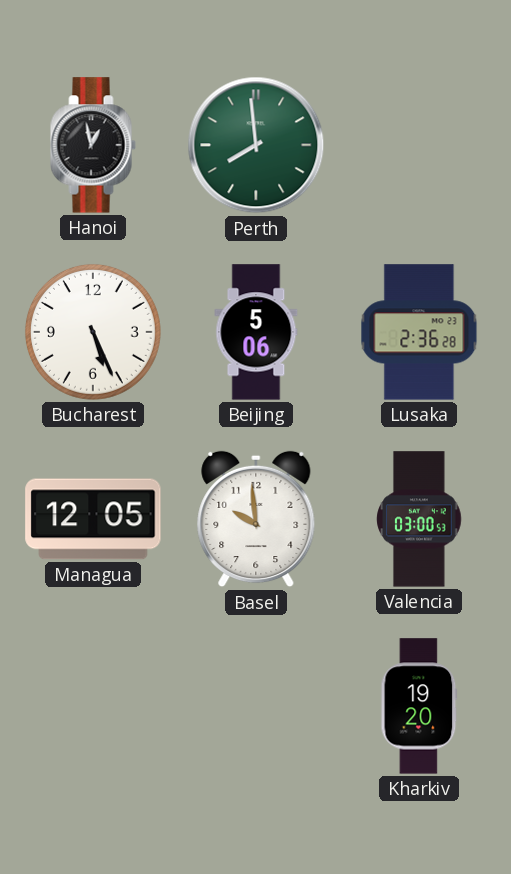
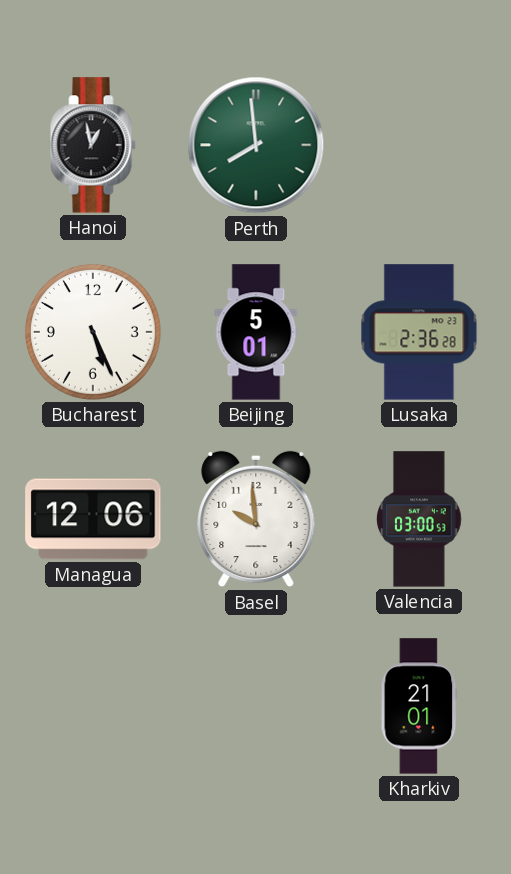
Beijing: 5:06 -> 5:01 (256, 332)
Managua: 12:05 -> 12:06 (93, 519)
Kharkiv: 19:20 -> 21:01 (419, 706)
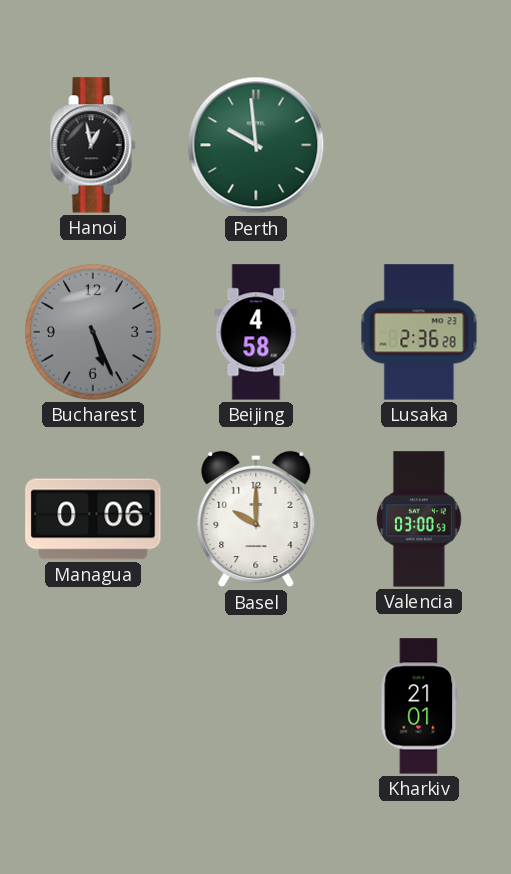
Perth: 7:59 -> 9:59 (256, 145)
Bucharest dial: white -> grey (93, 332)
Beijing: 5:01 -> 4:58 (256, 332)
Managua: 12:06 -> 0:06 (93, 519)
Basel: 9:59 -> 10:00 (256, 519)
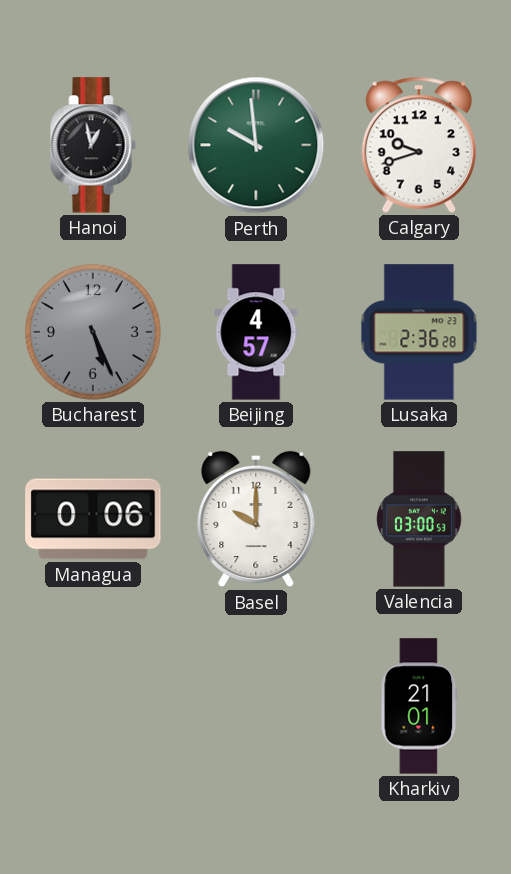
Calgary: none -> 9:42 (418, 145)
Beijing: 4:58 -> 4:57 (256, 332)
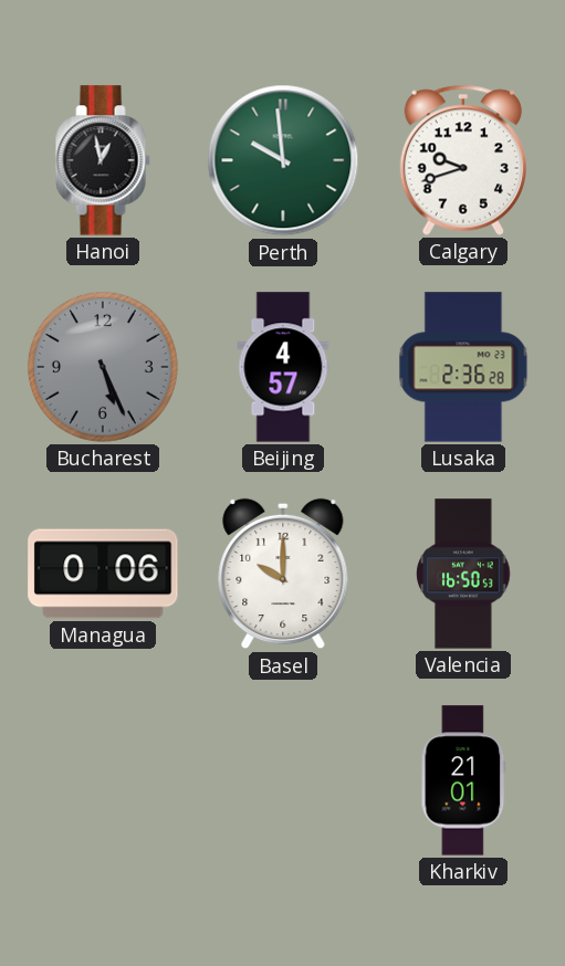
Valencia: 03:00 -> 16:50 (463, 574)
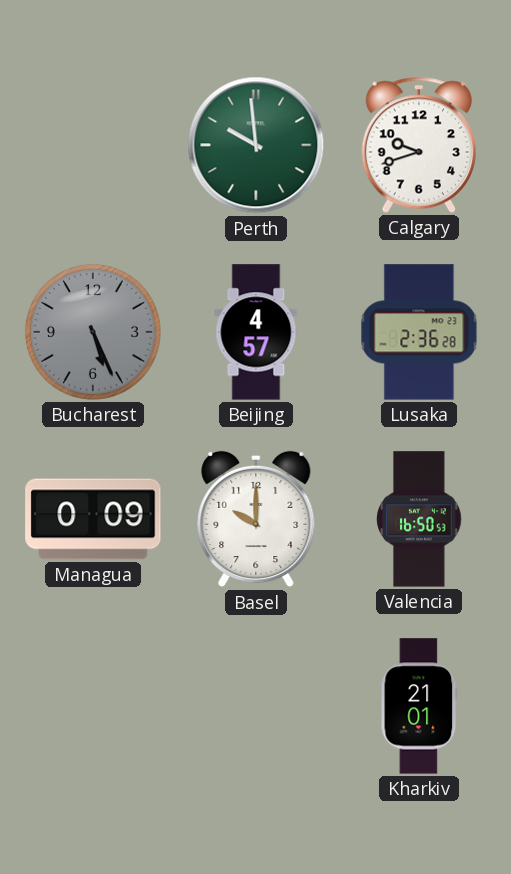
Hanoi: 12:58 -> none (103, 160)
Managua: 0:06 -> 0:09 (93, 519)
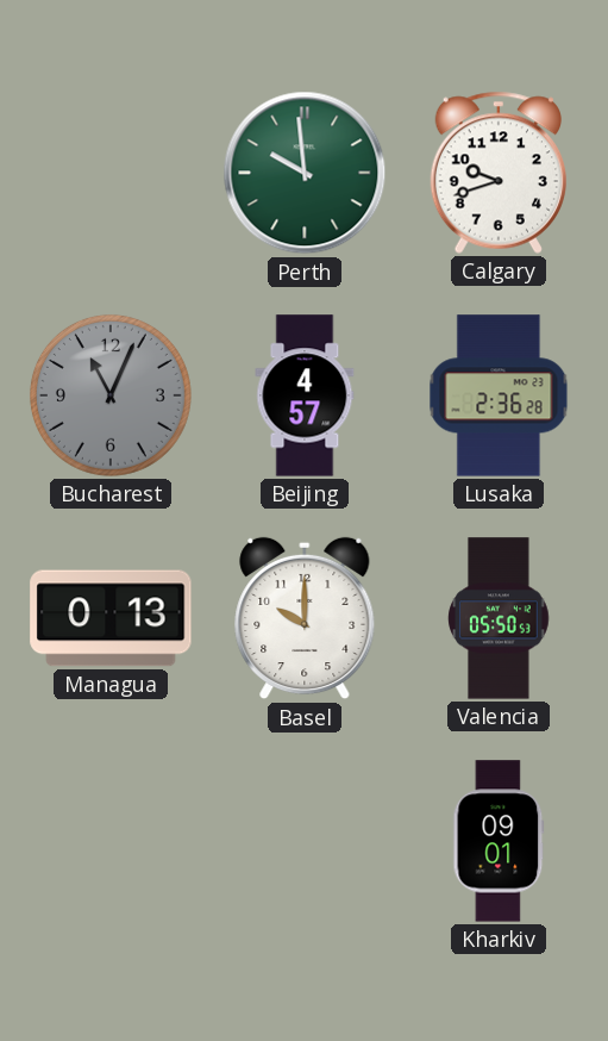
Bucharest: 5:26 -> 11:04 (111, 395)
Managua: 0:09 -> 0:13 (111, 618)
Valencia: 16:50 -> 05:50 (499, 618)
Kharkiv: 21:01 -> 09:01 (499, 841)
